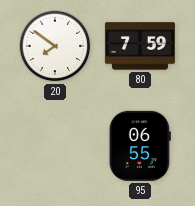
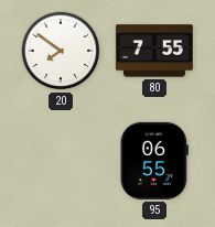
80: 7:59 -> 7:55 (154, 51)
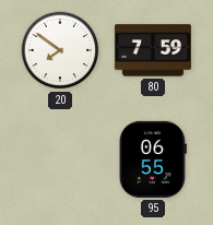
80: 7:55 -> 7:59 (153, 50)
